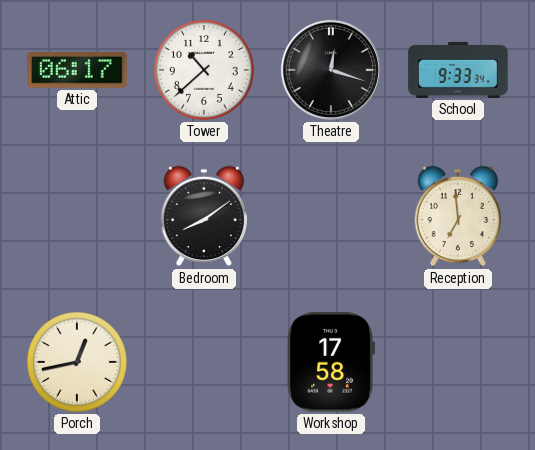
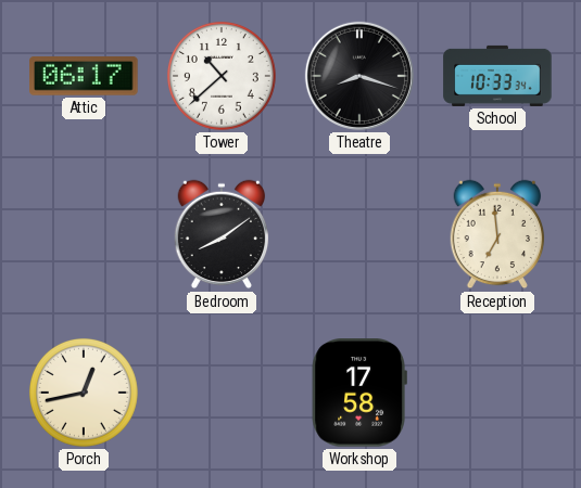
Theatre: 12:18 -> 8:18 (359, 76)
School: 9:33 -> 10:33 (497, 76)
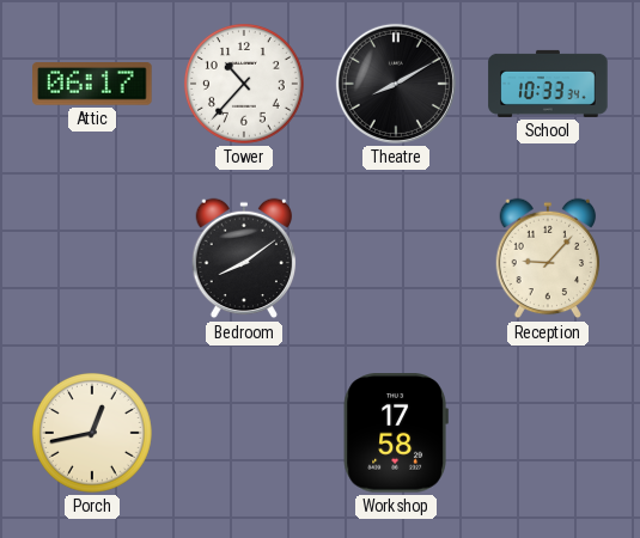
Tower: 10:38 -> 10:37 (244, 84)
Theatre: 8:18 -> 8:10 (396, 84)
Reception: 6:59 -> 9:07 (548, 258)
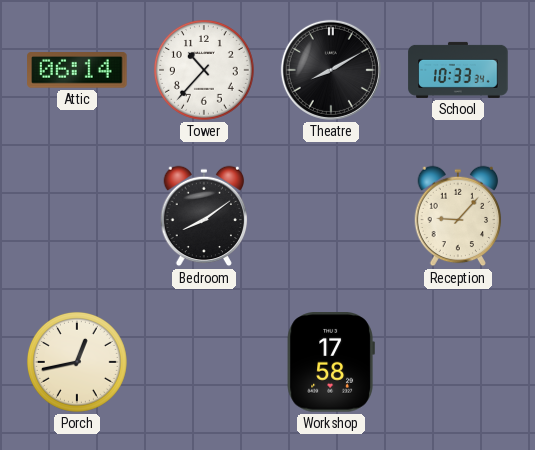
Attic: 06:17 -> 06:14 (77, 71)
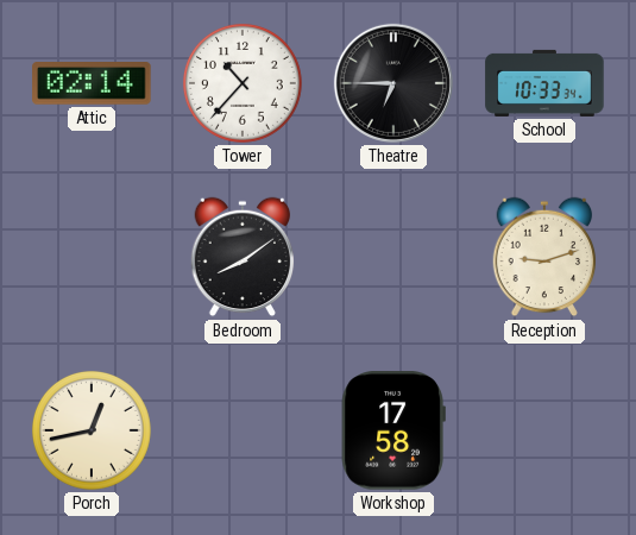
Attic: 06:14 -> 02:14 (92, 84)
Theatre: 8:10 -> 6:45 (393, 83)
Reception: 9:07 -> 9:12 (544, 257)
